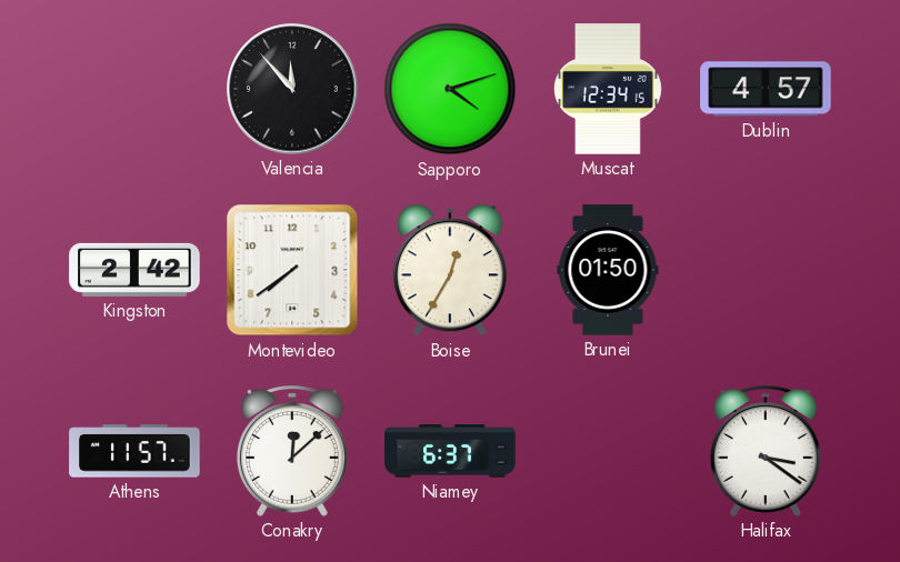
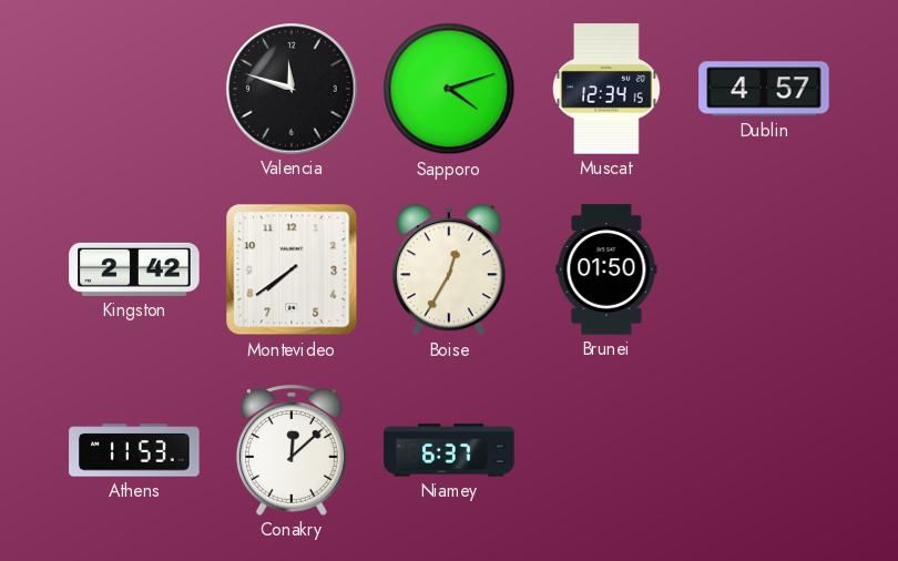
Valencia: 11:53 -> 11:48 (292, 89)
Athens: 11:57 -> 11:53 (134, 450)
Halifax: 3:21 -> none (766, 451)
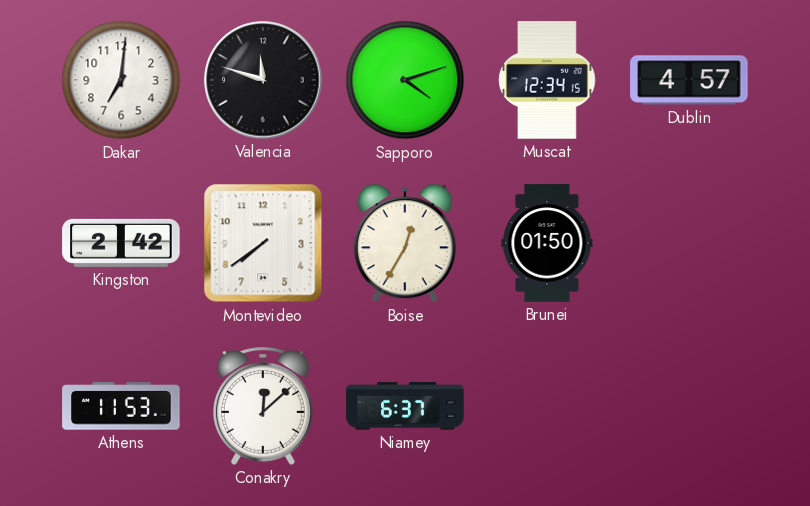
Dakar: none -> 7:01 (121, 80)
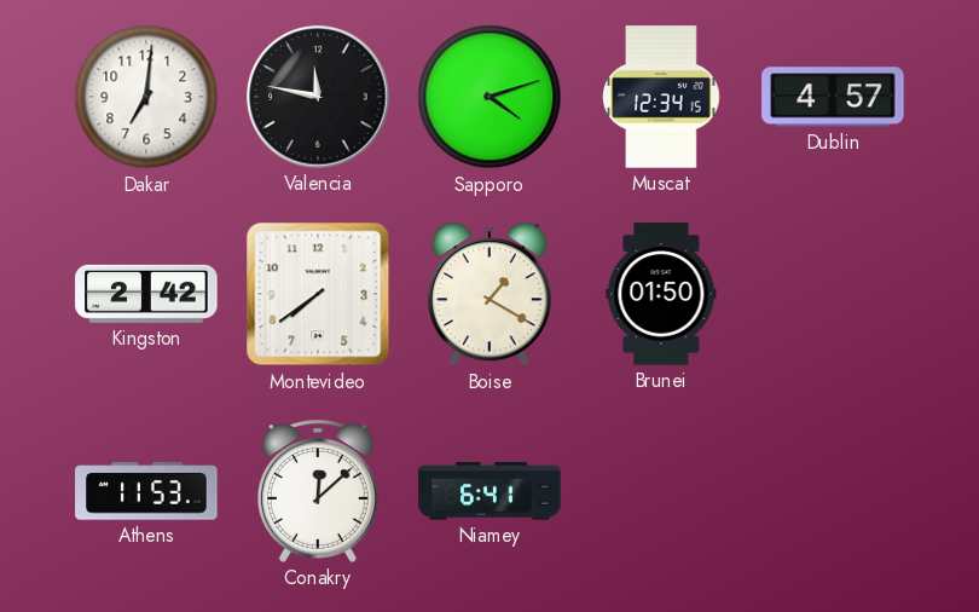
Valencia: 11:48 -> 11:47 (318, 97)
Boise: 12:35 -> 1:20 (489, 294)
Niamey: 6:37 -> 6:41 (489, 491)
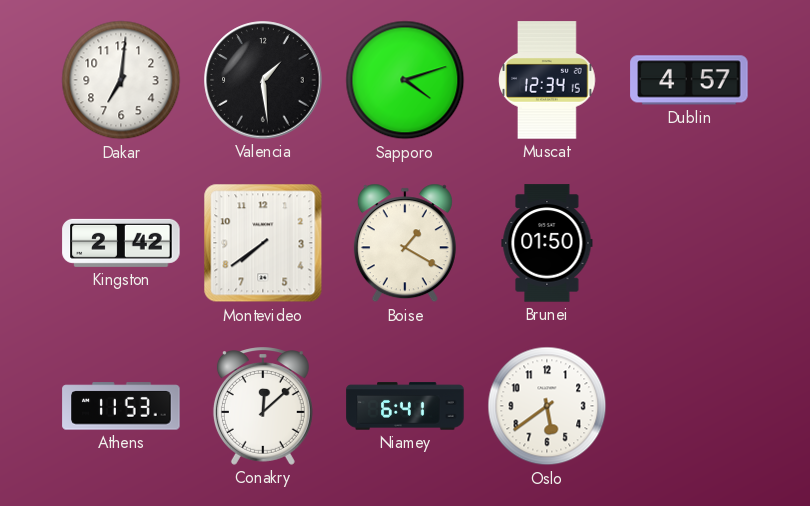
Valencia: 11:47 -> 1:29 (263, 80)
Oslo: none -> 5:39 (547, 406)
